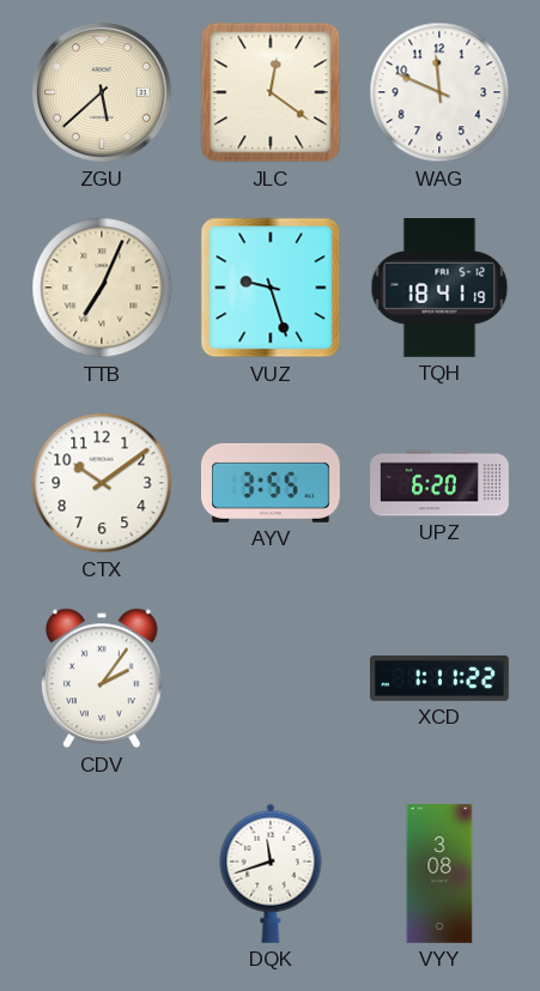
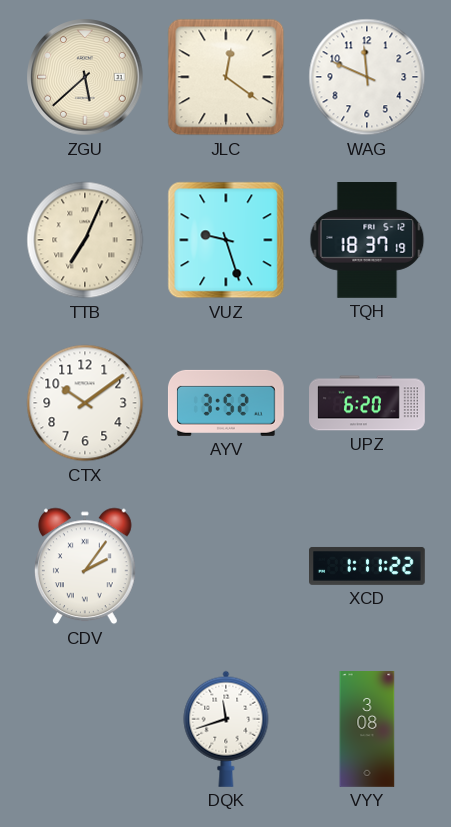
TQH: 18:41 -> 18:37 (367, 241)
AYV: 3:55 -> 3:52 (226, 403)
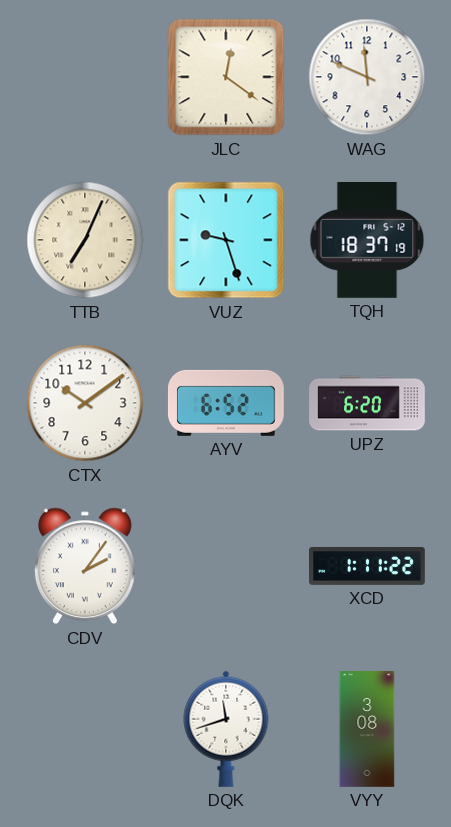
ZGU: 5:38 -> none (85, 77)
AYV: 3:52 -> 6:52 (226, 403)
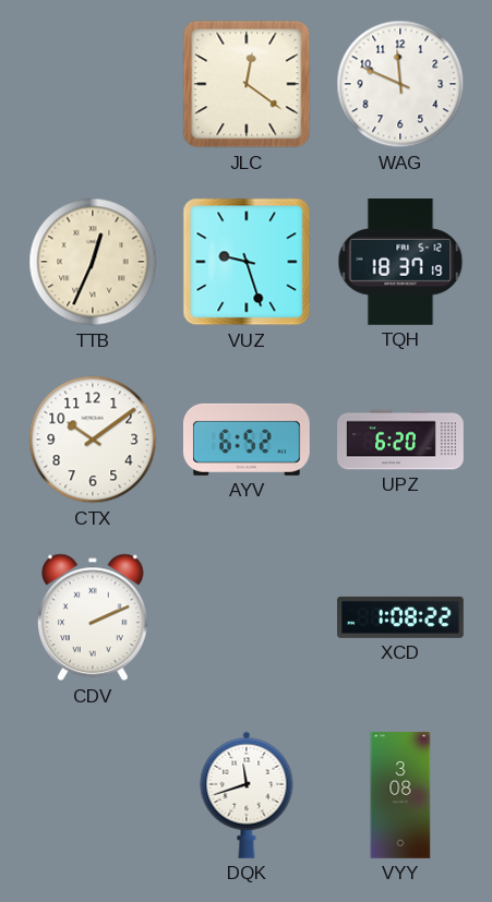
TTB: 7:04 -> 12:34 (93, 262)
CDV: 2:06 -> 2:11 (93, 617)
XCD: 1:11 -> 1:08 (401, 617)
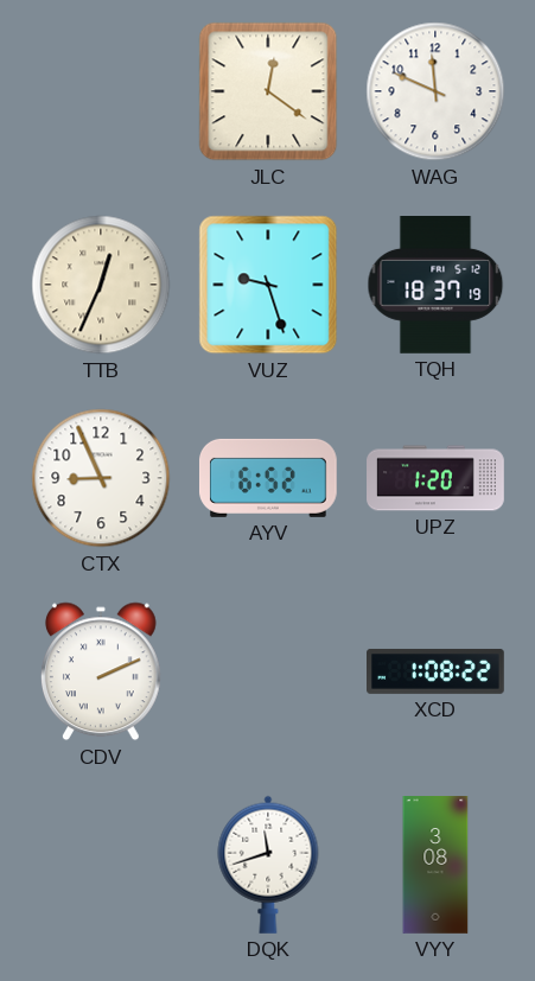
CTX: 10:09 -> 8:56 (101, 478)
UPZ: 6:20 -> 1:20 (435, 478)
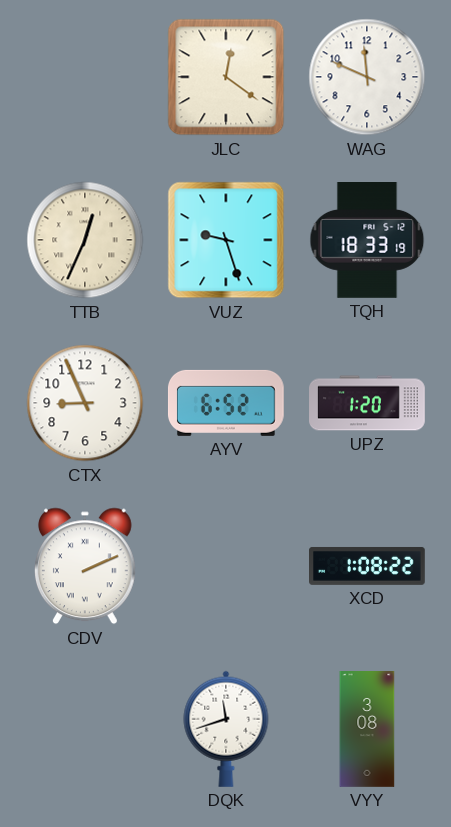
TQH: 18:37 -> 18:33 (367, 241)
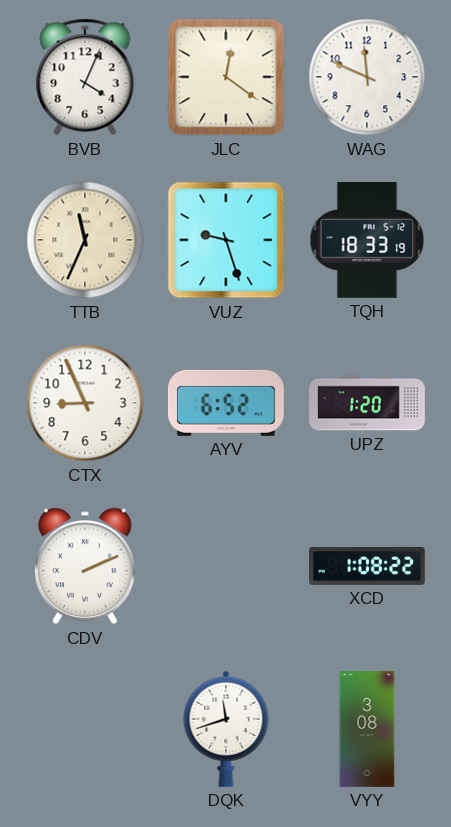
BVB: none -> 4:04 (85, 77)
TTB: 12:34 -> 11:34 (85, 240)
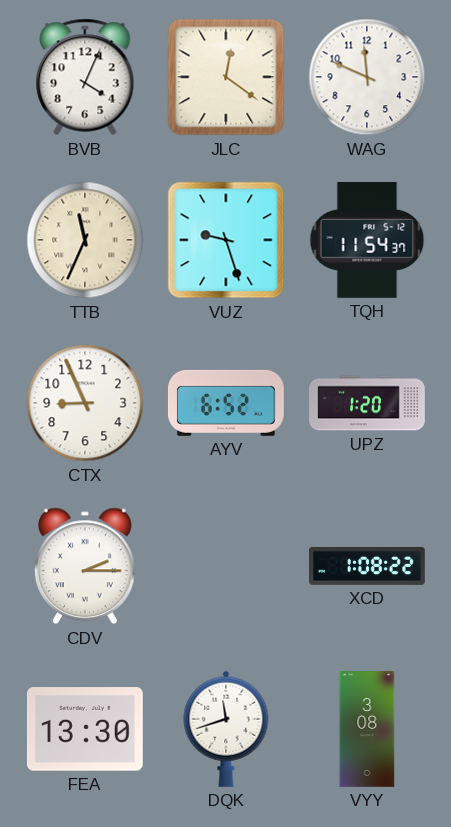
TQH: 18:33 -> 11:54 (367, 241)
CDV: 2:11 -> 2:15 (85, 566)
FEA: none -> 13:30 (85, 729)
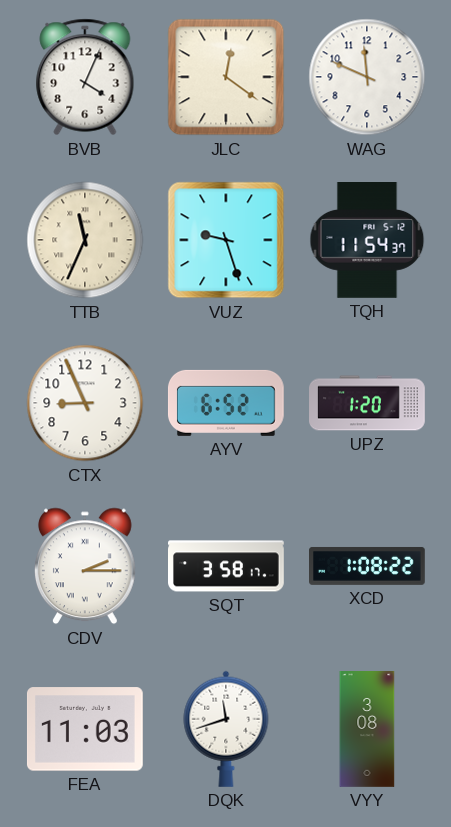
SQT: none -> 3:58 (227, 566)
FEA: 13:30 -> 11:03 (85, 729)
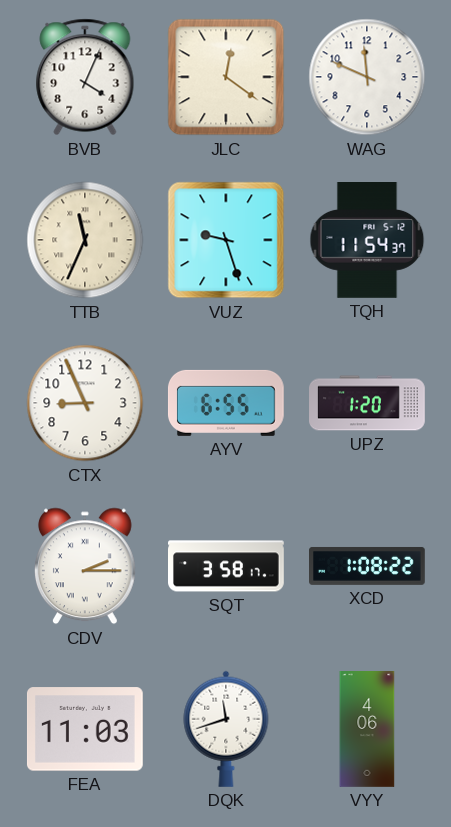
AYV: 6:52 -> 6:55 (226, 403)
VYY: 3:08 -> 4:06 (367, 729)
